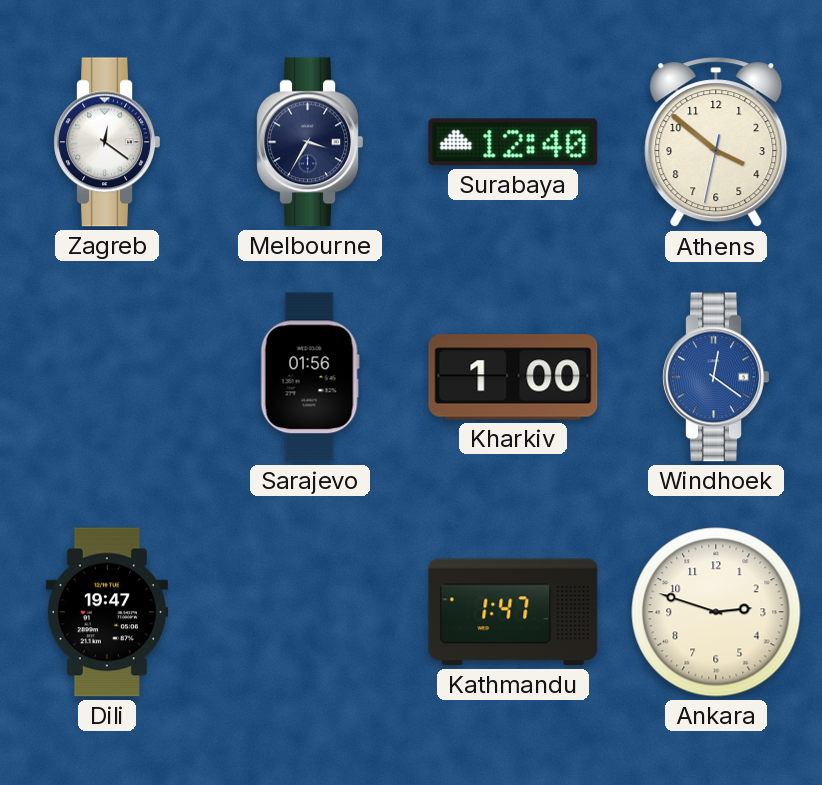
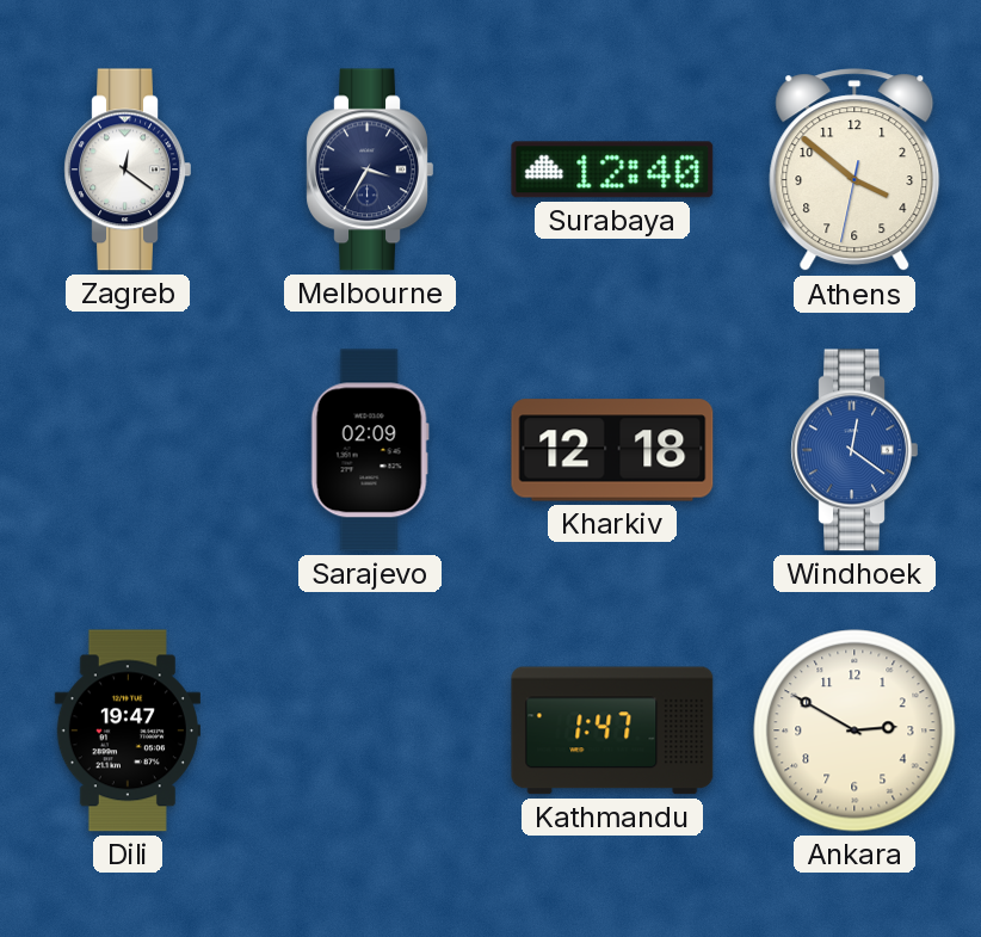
Sarajevo: 01:56 -> 02:09 (370, 450)
Kharkiv: 1:00 -> 12:18 (612, 450)
Ankara: 2:48 -> 2:50 (854, 731)
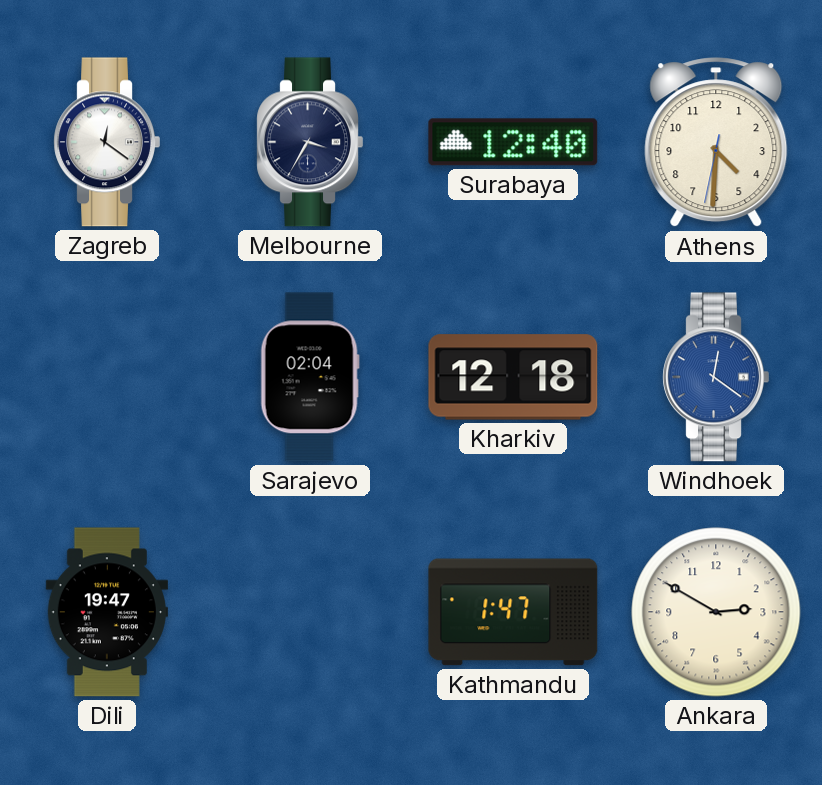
Athens: 3:51 -> 4:30 (716, 143)
Sarajevo: 02:09 -> 02:04 (310, 377)
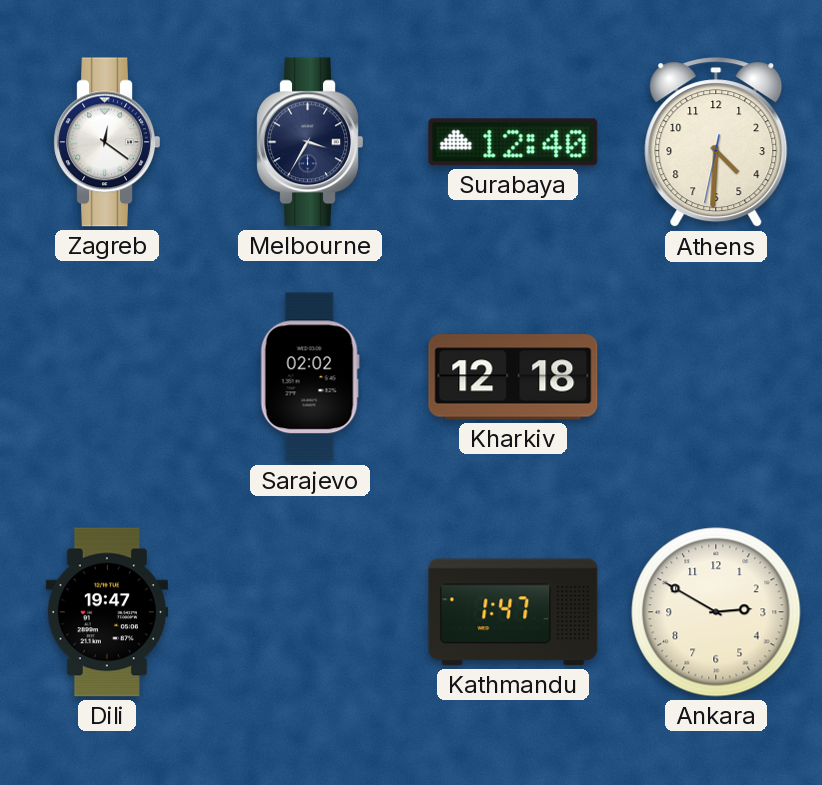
Sarajevo: 02:04 -> 02:02 (310, 377)
Windhoek: 12:21 -> none (716, 377)
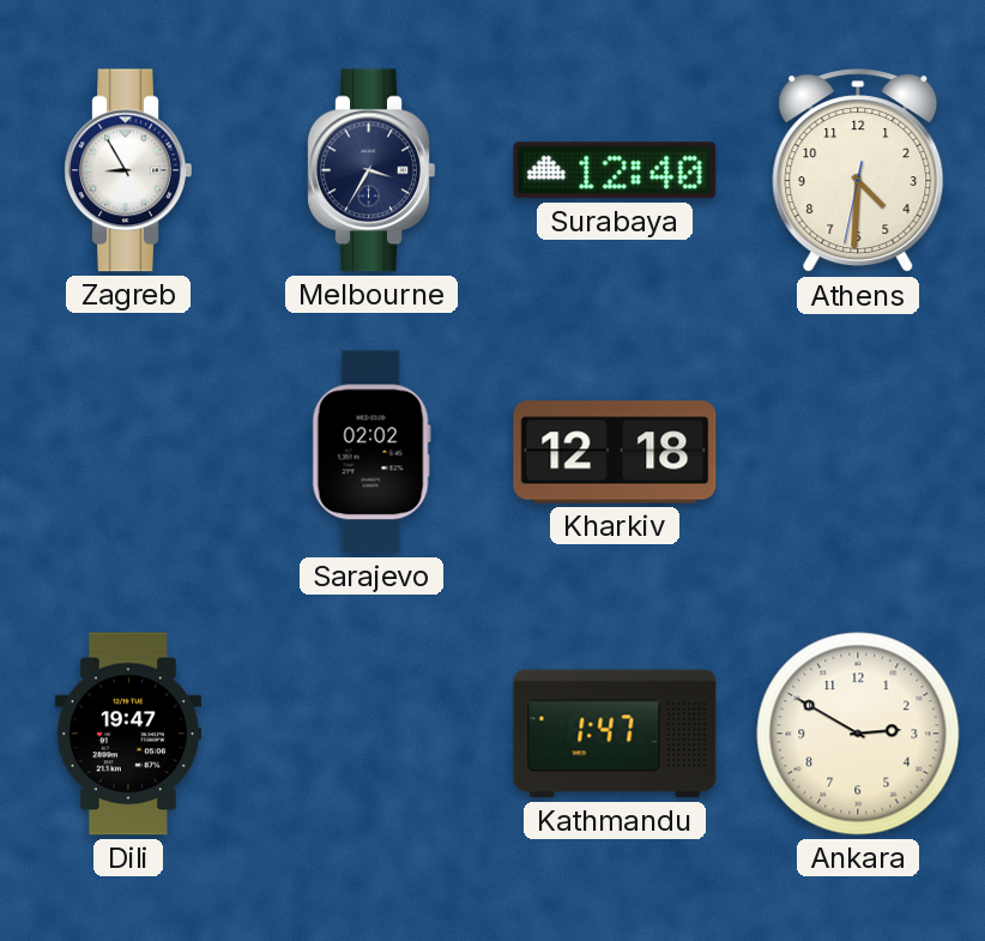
Zagreb: 12:21 -> 8:55 (128, 170)
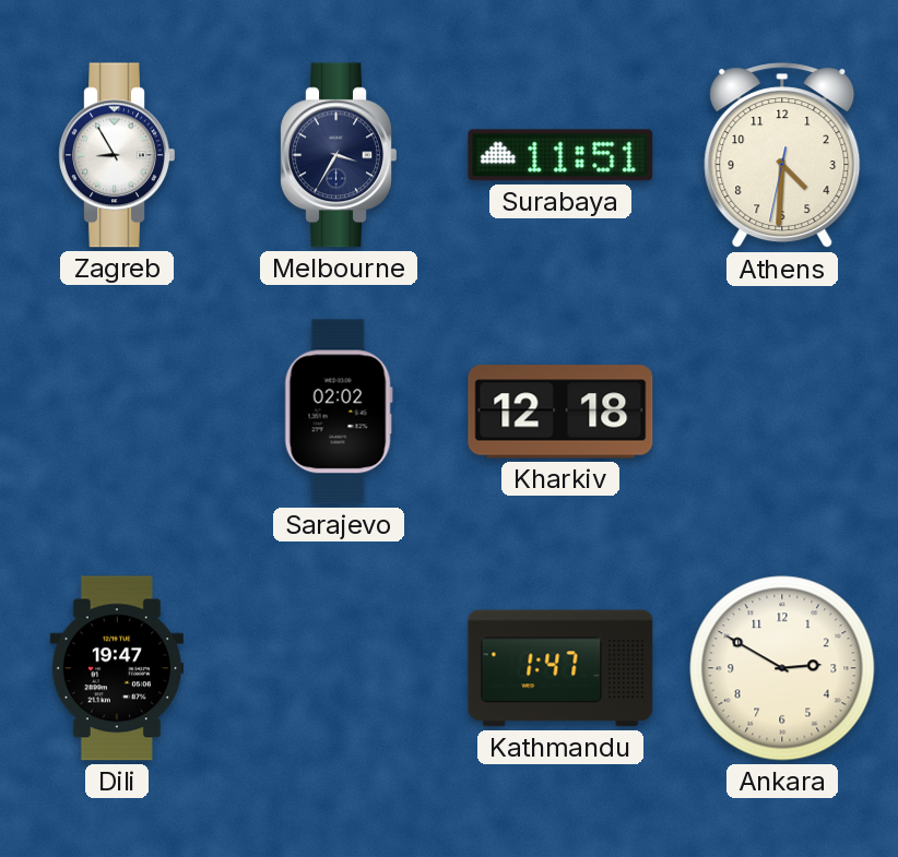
Surabaya: 12:40 -> 11:51 (560, 155)
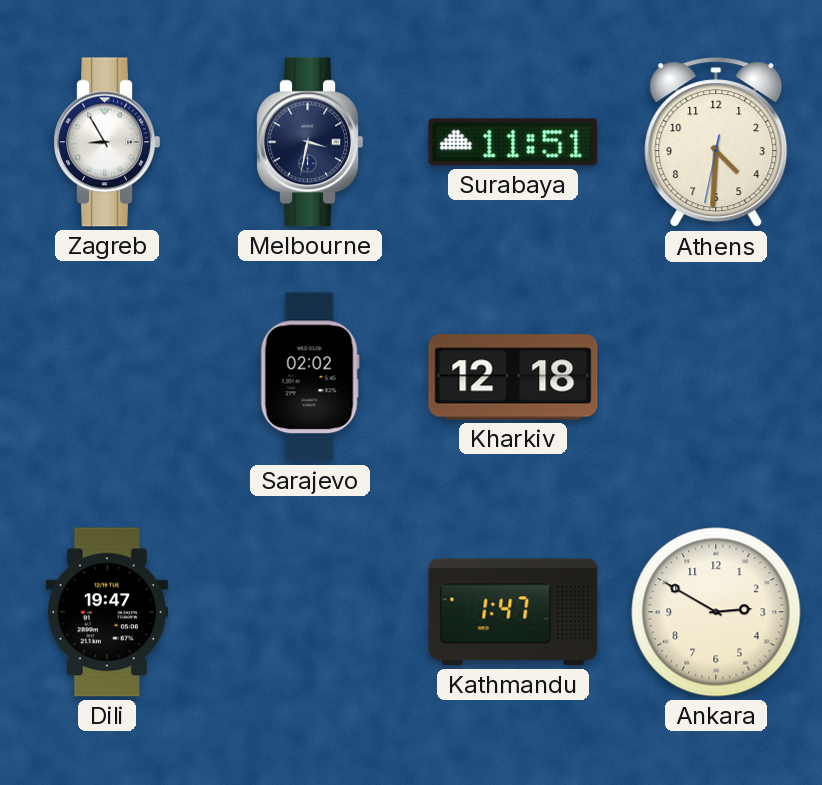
Melbourne: 3:35 -> 3:32 (310, 142)
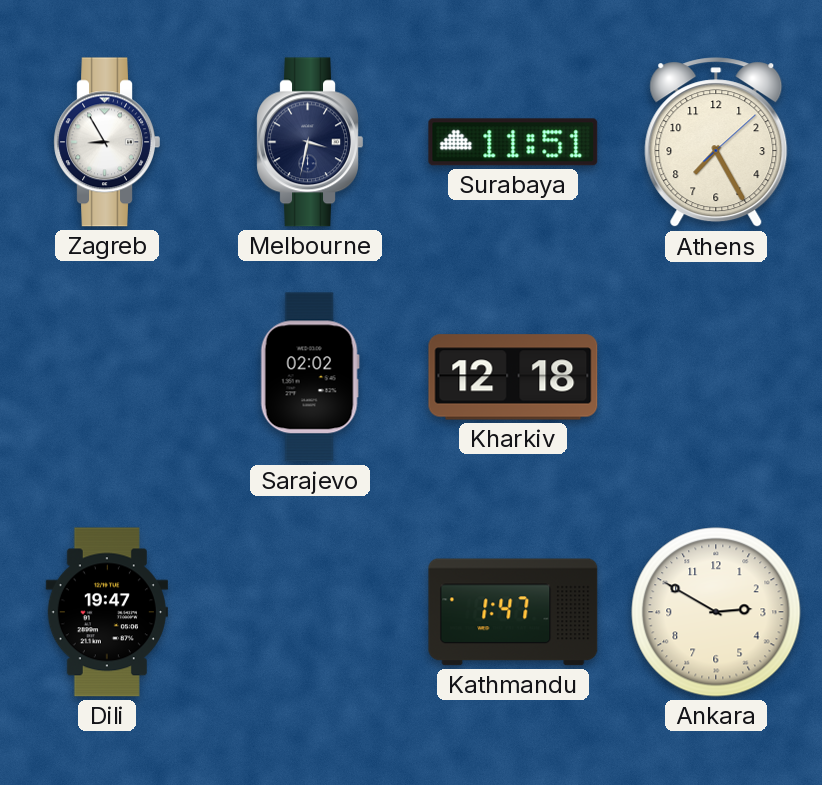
Athens: 4:30 -> 7:25 (716, 143)
